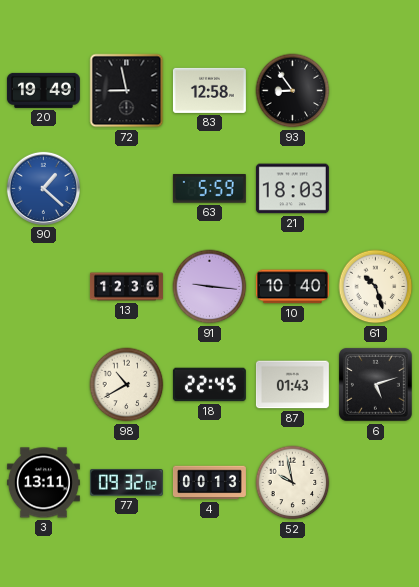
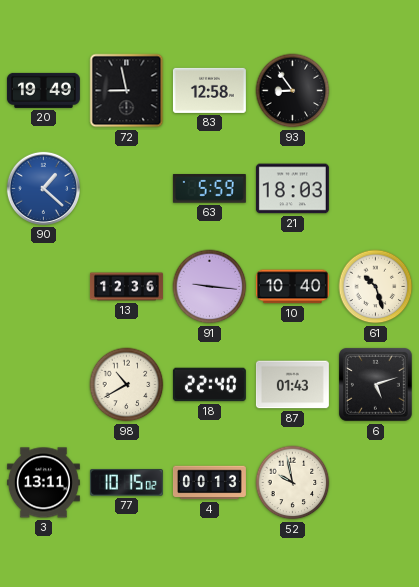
18: 22:45 -> 22:40 (209, 385)
77: 09:32 -> 10:15 (126, 483)
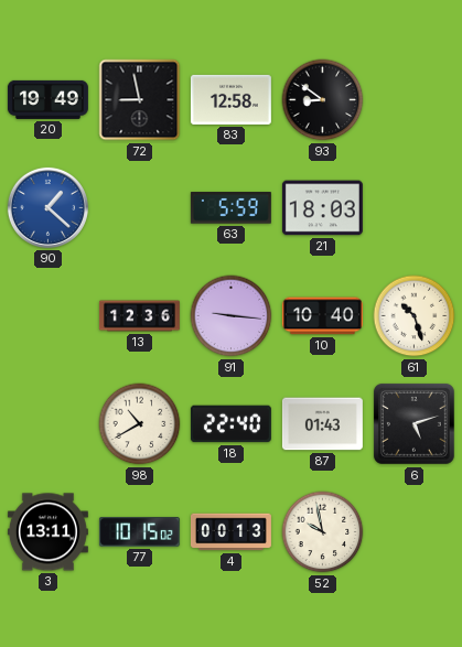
93: 8:54 -> 8:51 (323, 100)
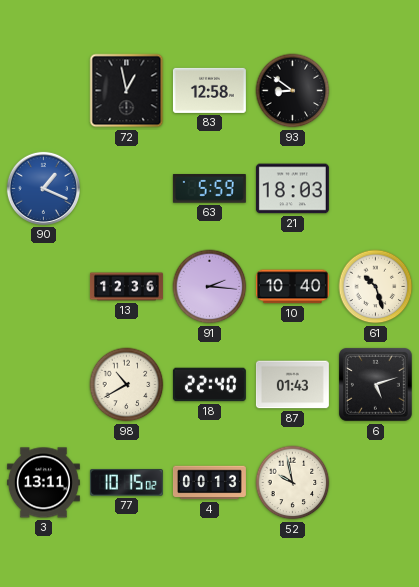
20: 19:49 -> none (47, 99)
72: 8:58 -> 12:58 (127, 91)
90: 1:22 -> 1:19 (43, 188)
91: 9:16 -> 2:16 (210, 287)
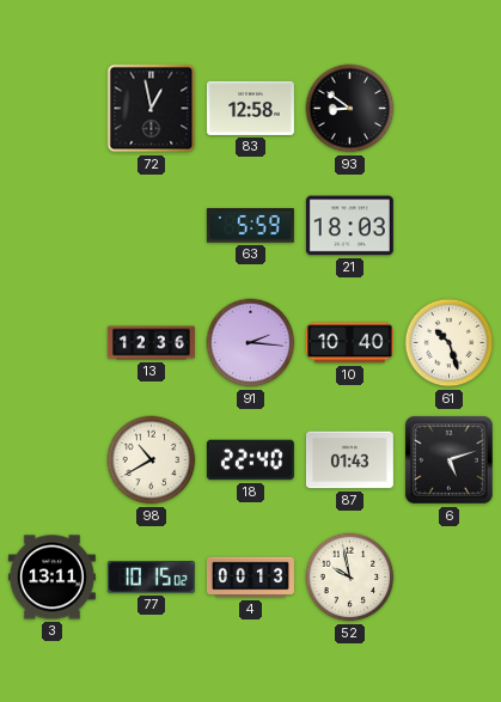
90: 1:19 -> none (43, 188)
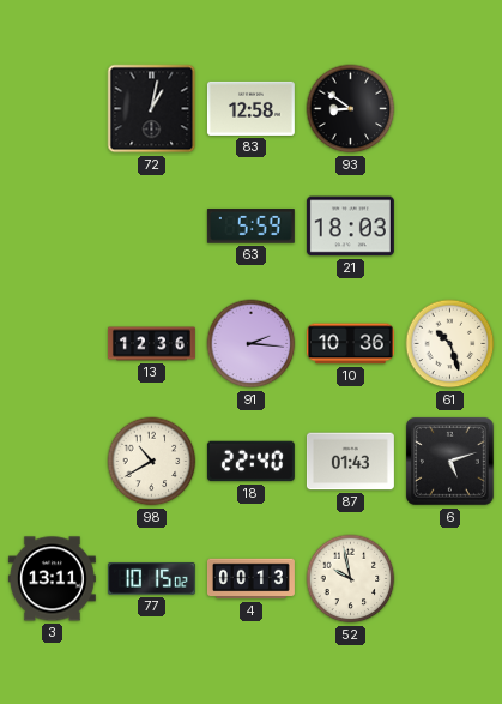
72: 12:58 -> 1:02 (152, 109)
10: 10:40 -> 10:36 (350, 344)
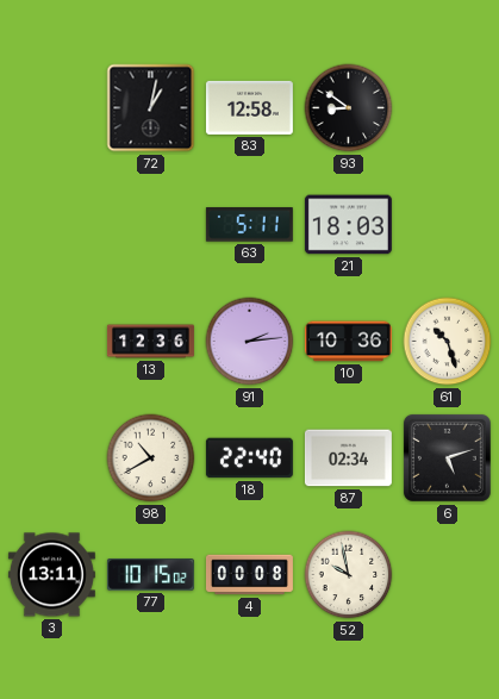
63: 5:59 -> 5:11 (249, 225)
91: 2:16 -> 2:14 (250, 342)
87: 01:43 -> 02:34 (348, 458)
4: 00:13 -> 00:08 (249, 575)
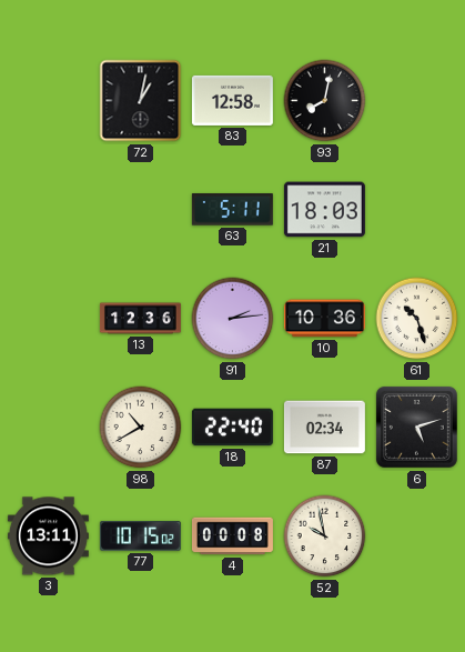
93: 8:51 -> 8:02 (325, 101)
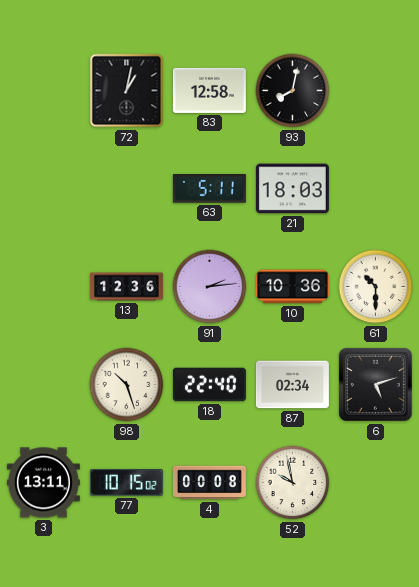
61: 10:27 -> 10:30 (376, 287)
98: 10:40 -> 10:27 (127, 385)
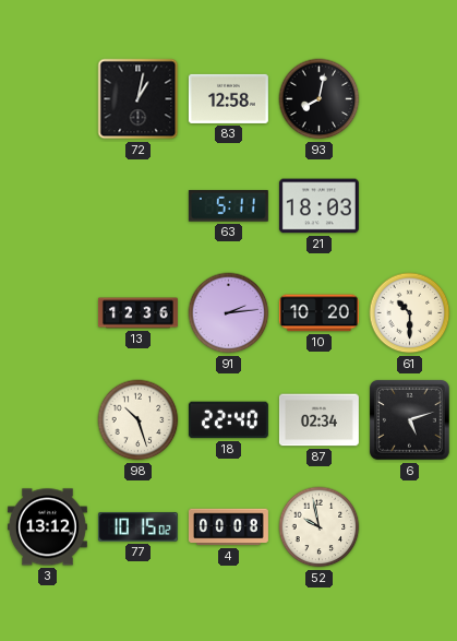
10: 10:36 -> 10:20 (318, 313)
3: 13:11 -> 13:12 (47, 527)
